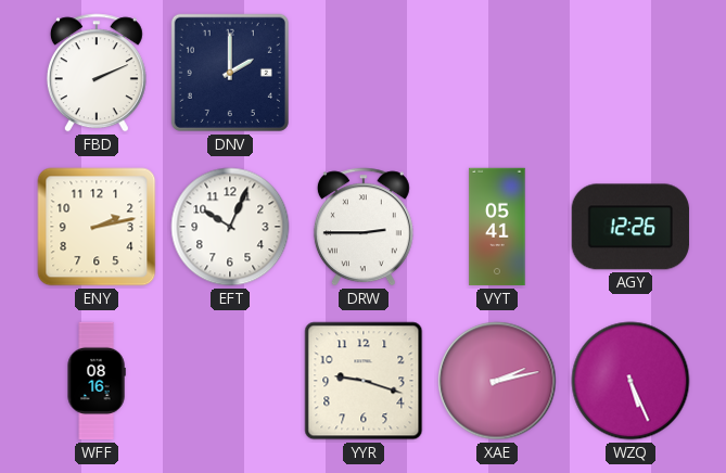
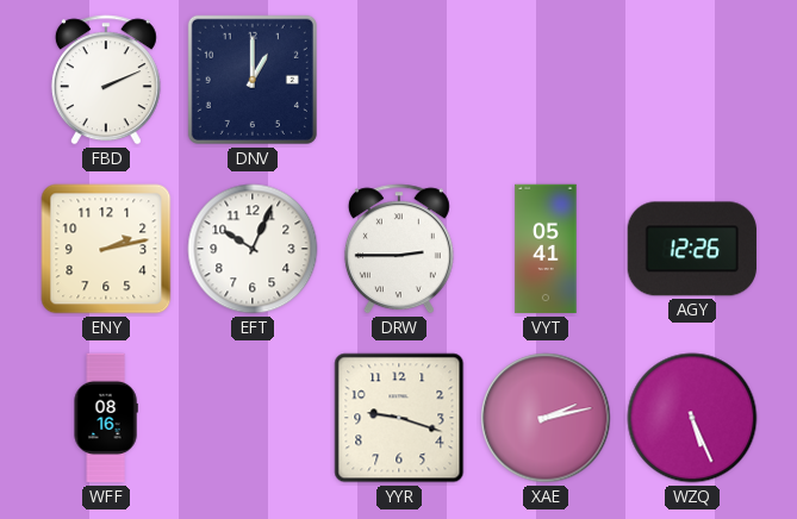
DNV: 2:00 -> 1:00 (253, 80)
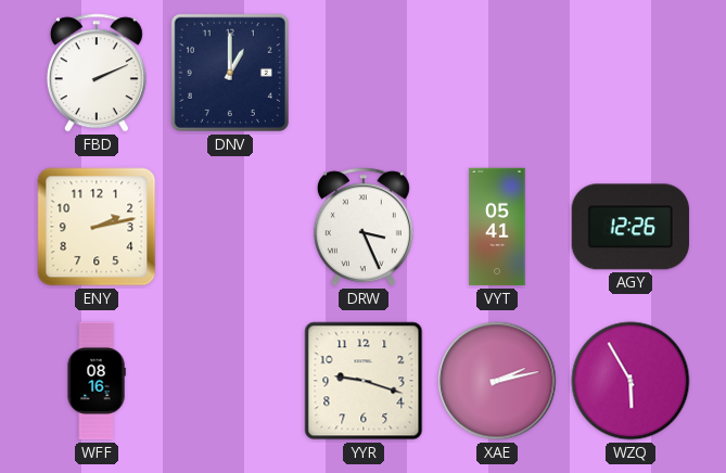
EFT: 10:04 -> none (253, 249)
DRW: 2:45 -> 3:26 (364, 227)
WZQ: 5:26 -> 5:55 (631, 381)
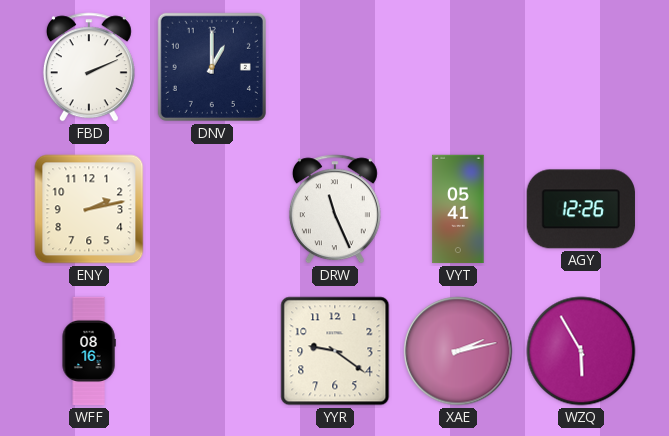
DRW: 3:26 -> 11:26 (335, 209)
YYR: 9:18 -> 9:21 (335, 351)
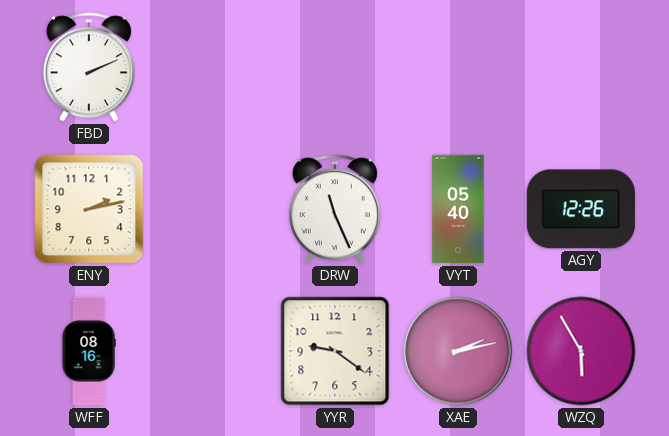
DNV: 1:00 -> none (212, 67)
VYT: 05:41 -> 05:40 (458, 209)
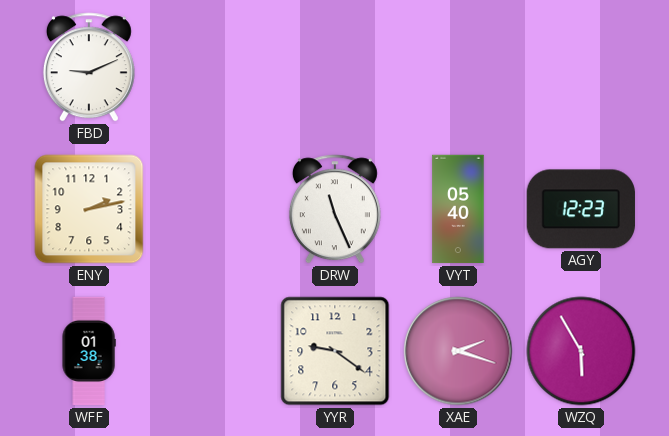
FBD: 2:11 -> 9:11 (89, 67)
AGY: 12:26 -> 12:23 (581, 209)
WFF: 08:16 -> 01:38 (89, 351)
XAE: 2:13 -> 2:18 (458, 351)
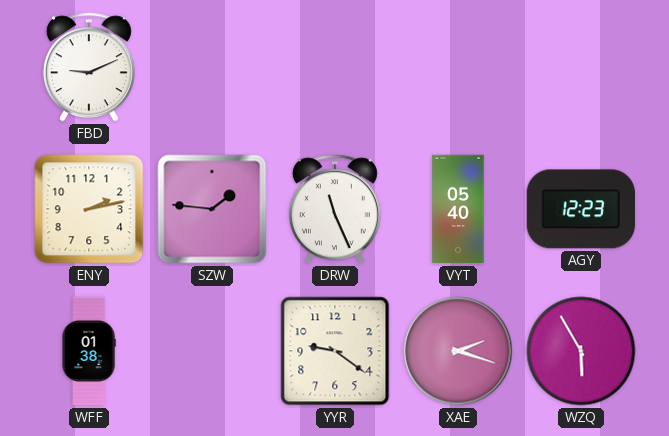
SZW: none -> 1:46 (212, 209)
